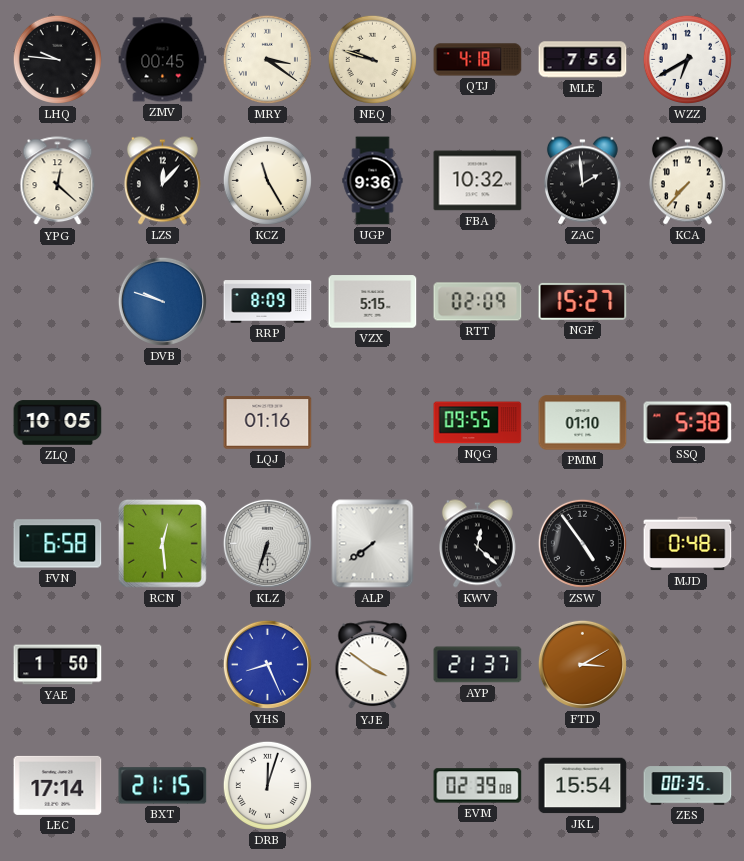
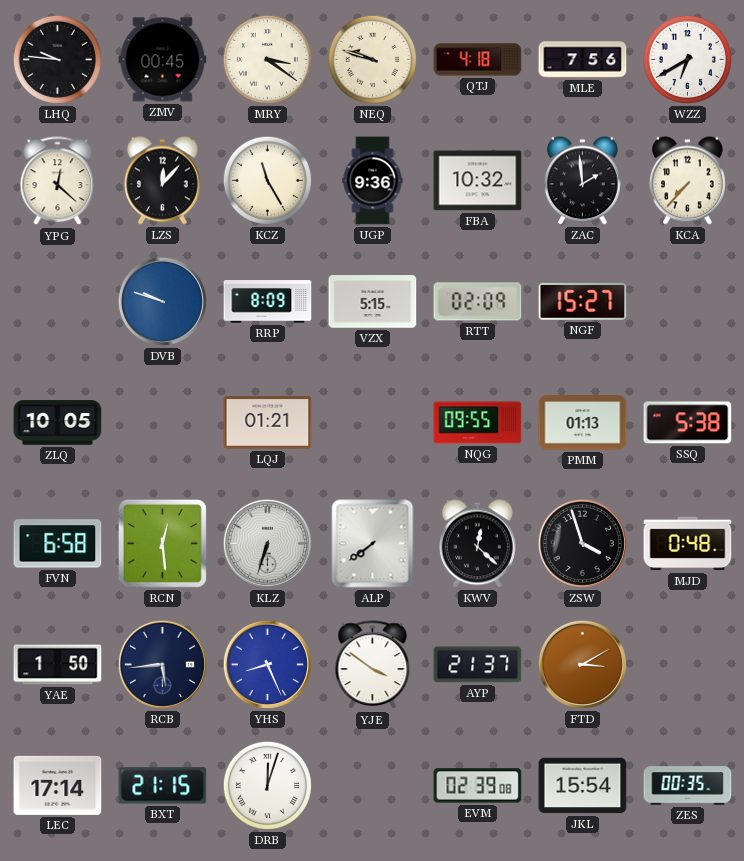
LQJ: 01:16 -> 01:21 (268, 423)
PMM: 01:10 -> 01:13 (583, 423)
ZSW: 4:54 -> 3:57 (582, 543)
RCB: none -> 5:44 (162, 664)
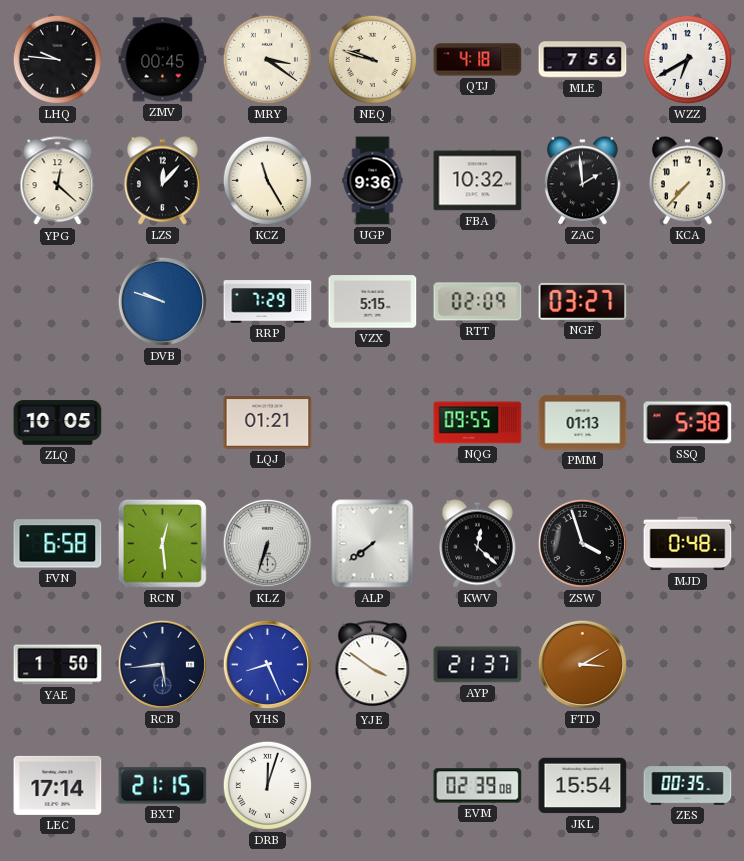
RRP: 8:09 -> 7:29 (268, 302)
NGF: 15:27 -> 03:27 (583, 301)
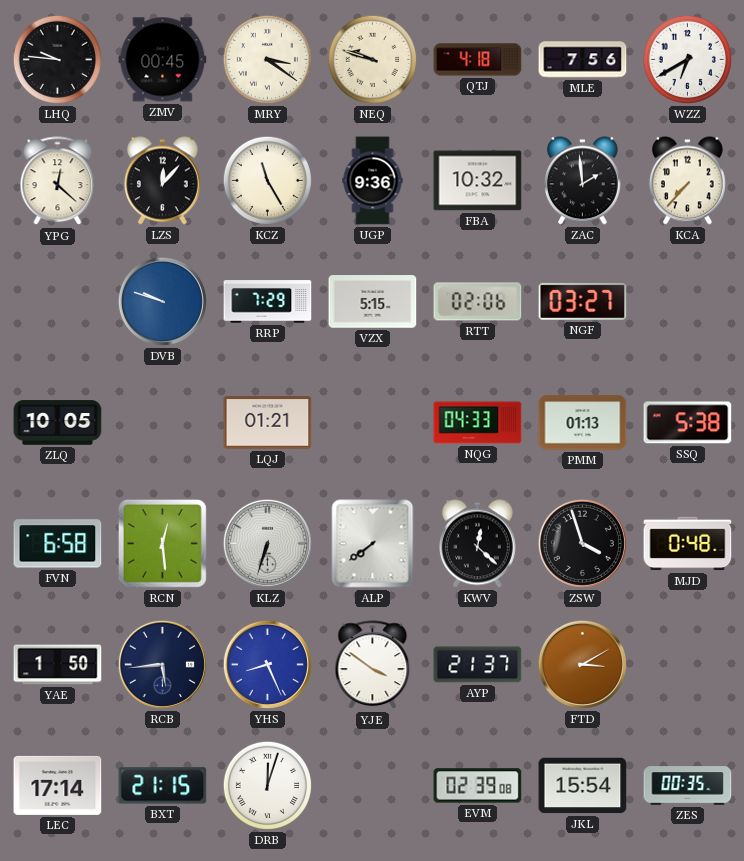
RTT: 02:09 -> 02:06 (478, 302)
NQG: 09:55 -> 04:33 (478, 423)
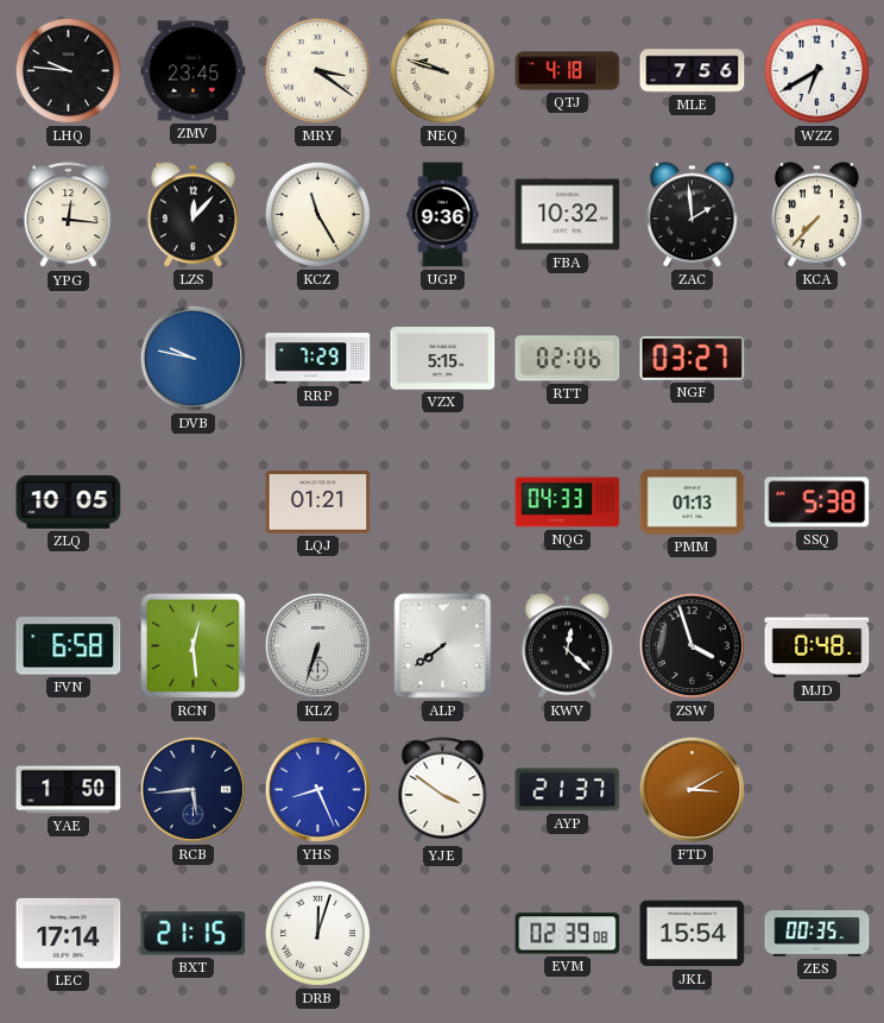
ZMV: 00:45 -> 23:45 (194, 71)
YPG: 12:22 -> 12:16 (69, 215)
DVB: 9:48 -> 9:47 (192, 358)
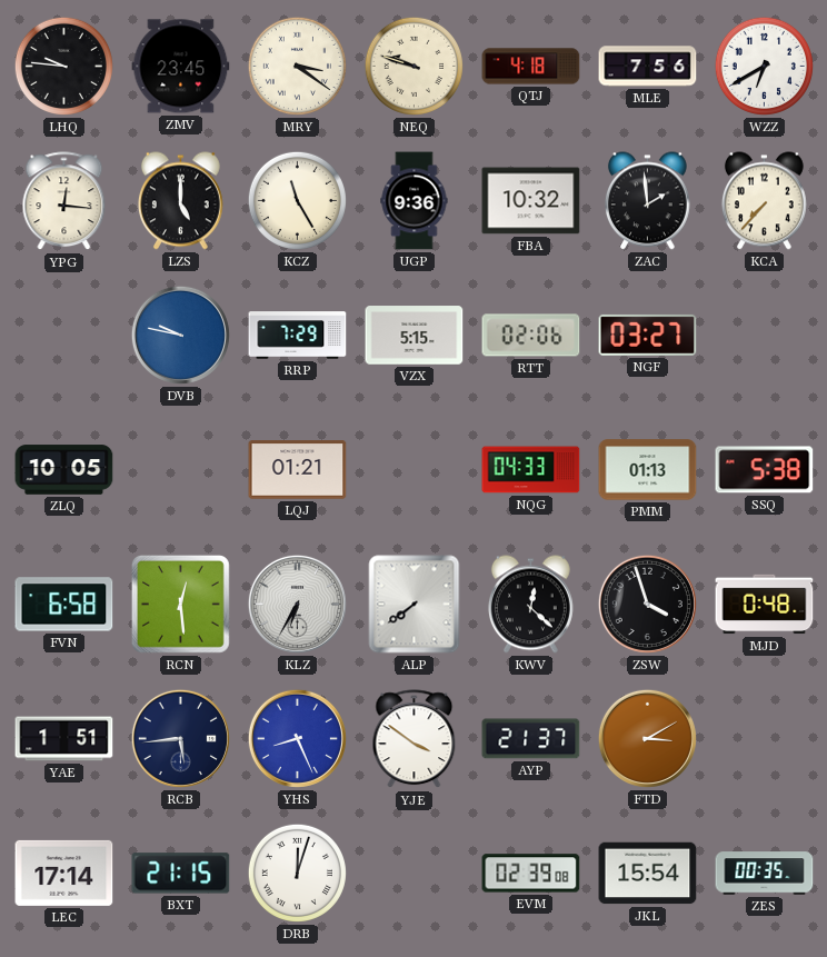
LZS: 12:07 -> 5:00 (180, 201)
KLZ: 6:33 -> 6:35 (297, 604)
YAE: 1:50 -> 1:51 (64, 739)
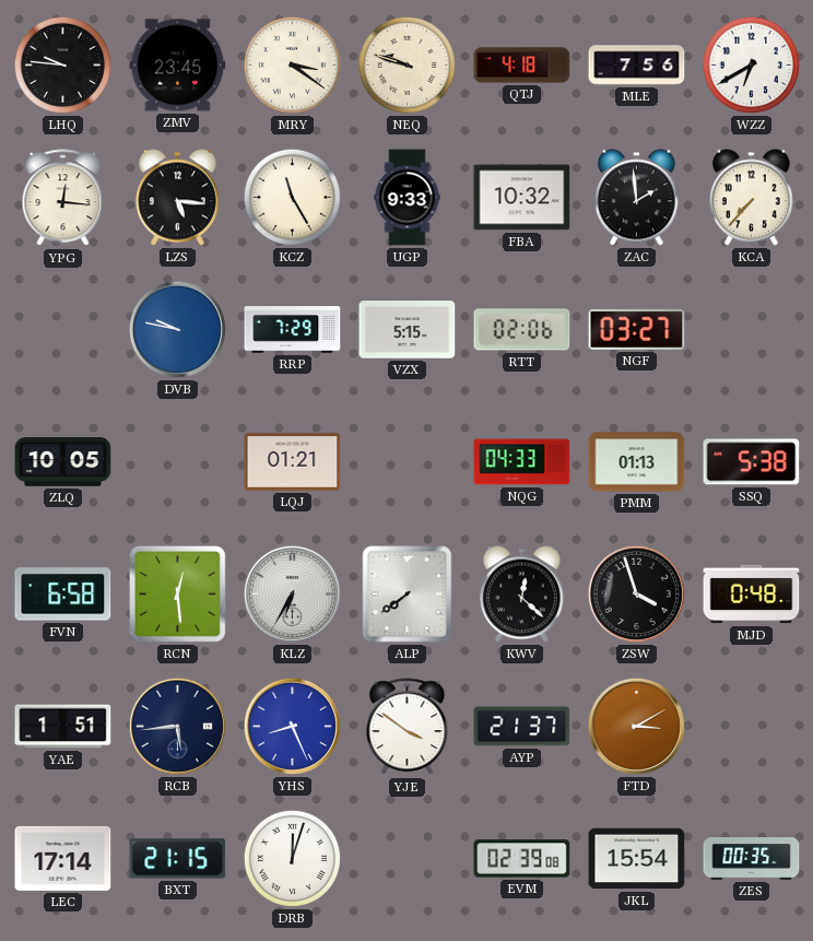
LZS: 5:00 -> 5:16 (177, 198)
UGP: 9:36 -> 9:33 (408, 198)
